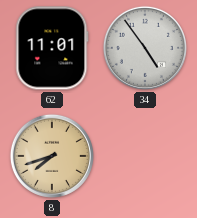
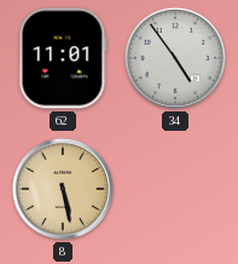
8: 7:42 -> 5:28 (63, 189)
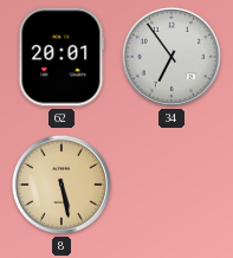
62: 11:01 -> 20:01 (62, 57)
34: 4:54 -> 6:54 (171, 57)
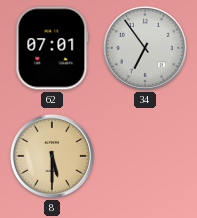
62: 20:01 -> 07:01 (52, 48)
8: 5:28 -> 5:30 (52, 156)
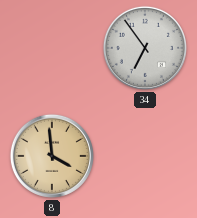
62: 07:01 -> none (52, 48)
8: 5:30 -> 3:59 (52, 156)
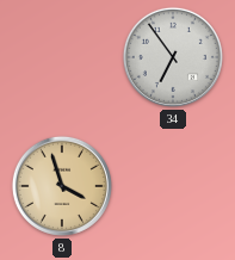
8: 3:59 -> 3:57 (62, 186)
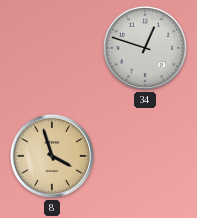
34: 6:54 -> 12:48 (145, 48)
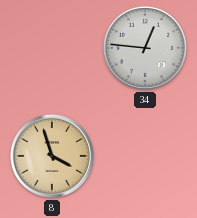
34: 12:48 -> 12:46 (145, 48)
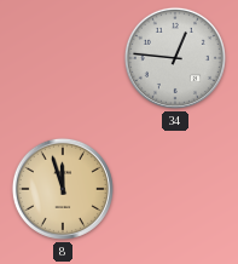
8: 3:57 -> 11:57 (63, 189)
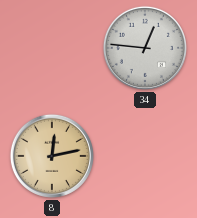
8: 11:57 -> 12:13 (52, 156)
